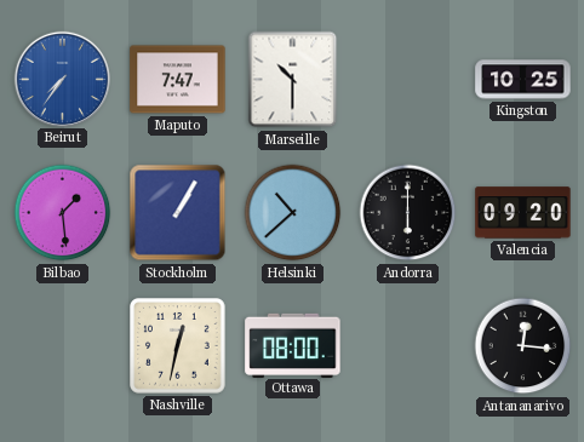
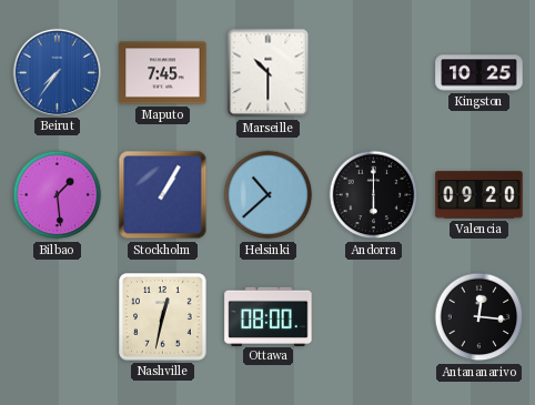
Maputo: 7:47 -> 7:45 (163, 73)
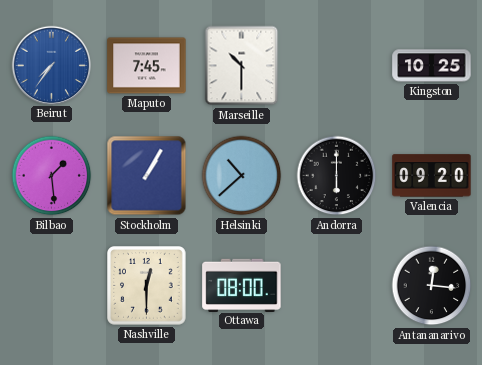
Nashville: 12:32 -> 12:30 (147, 286)
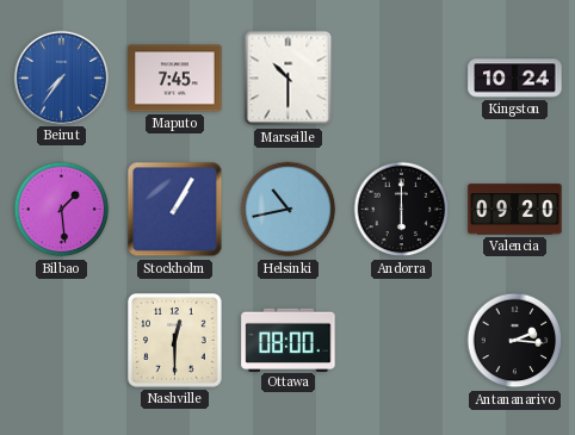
Kingston: 10:25 -> 10:24 (515, 79)
Helsinki: 10:38 -> 10:43 (289, 210)
Antananarivo: 12:16 -> 2:16 (515, 341)
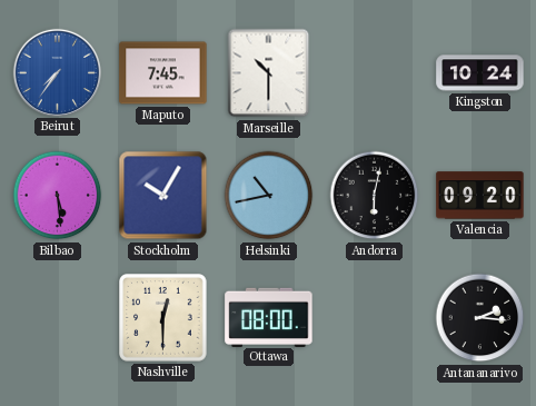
Bilbao: 1:29 -> 5:29 (58, 196)
Stockholm: 1:05 -> 10:05 (163, 196)
Andorra: 6:00 -> 6:02 (375, 196)
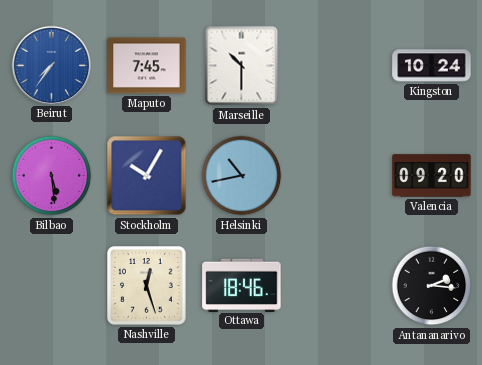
Andorra: 6:02 -> none (375, 196)
Nashville: 12:30 -> 12:27 (147, 286)
Ottawa: 08:00 -> 18:46 (242, 285)
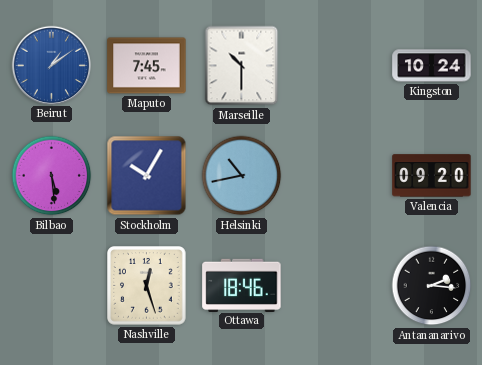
Beirut: 7:36 -> 1:09 (51, 65)
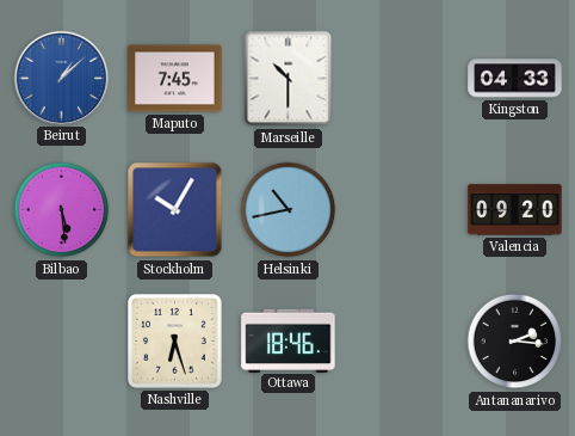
Beirut: 1:09 -> 1:08 (61, 78)
Kingston: 10:24 -> 04:33 (515, 79)
Nashville: 12:27 -> 6:27 (175, 342)
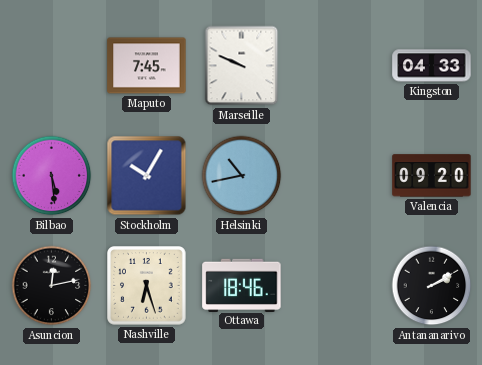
Beirut: 1:08 -> none (61, 78)
Marseille: 10:30 -> 9:49 (242, 66)
Asuncion: none -> 12:13 (52, 286)
Antananarivo: 2:16 -> 2:10 (432, 286)
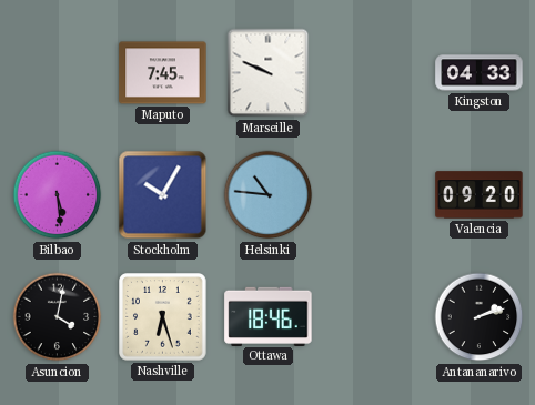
Helsinki: 10:43 -> 10:46 (269, 195)
Asuncion: 12:13 -> 4:02 (58, 317)
Antananarivo: 2:10 -> 2:12 (480, 317)
